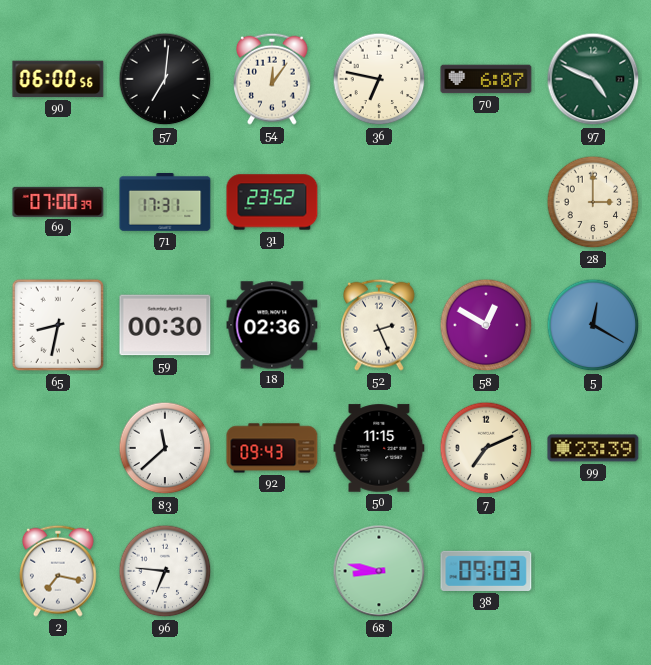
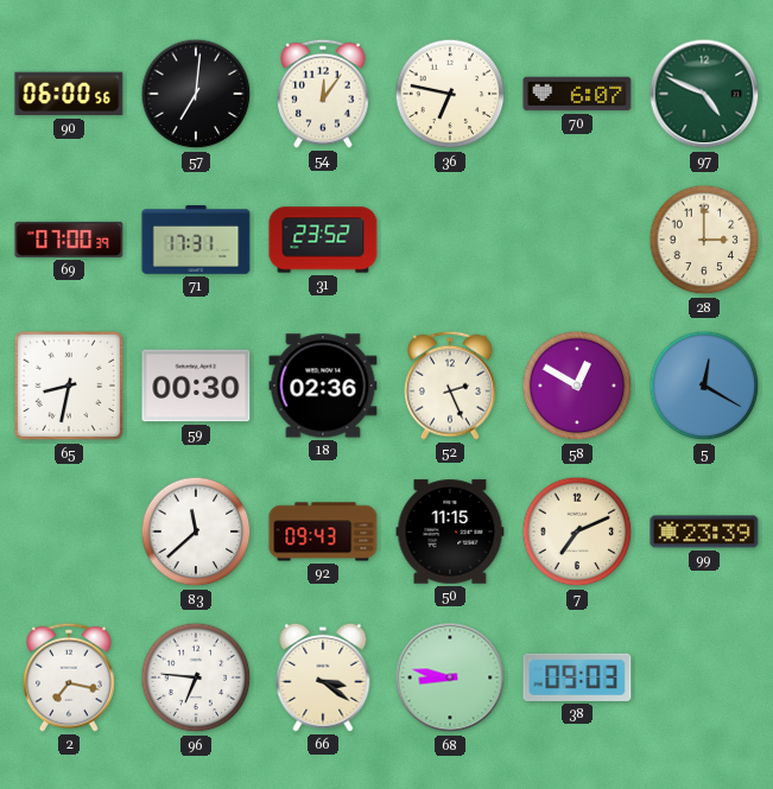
66: none -> 3:21 (323, 677)
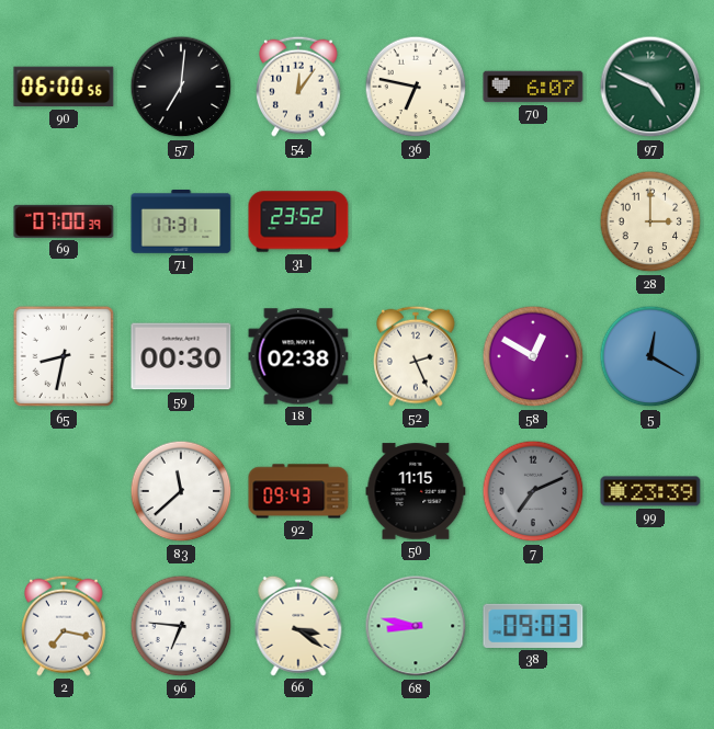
18: 02:36 -> 02:38 (298, 356)
7 dial: cream -> grey (533, 491)
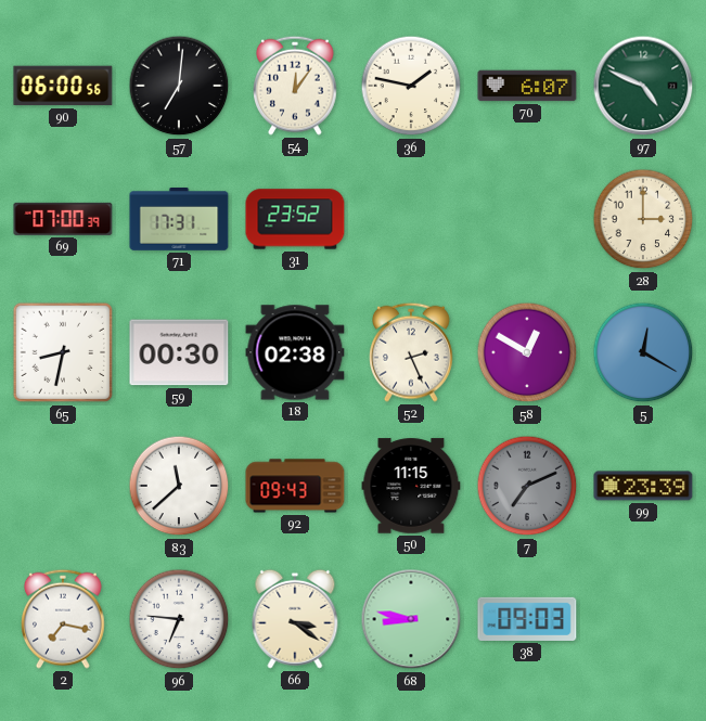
36: 6:47 -> 1:47 (411, 86)
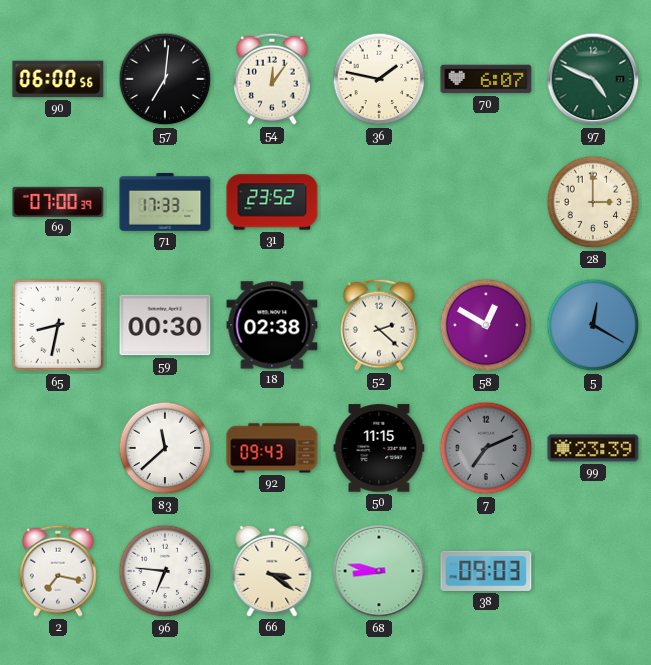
71: 17:31 -> 17:33 (165, 203)
52: 2:26 -> 2:22 (380, 325)
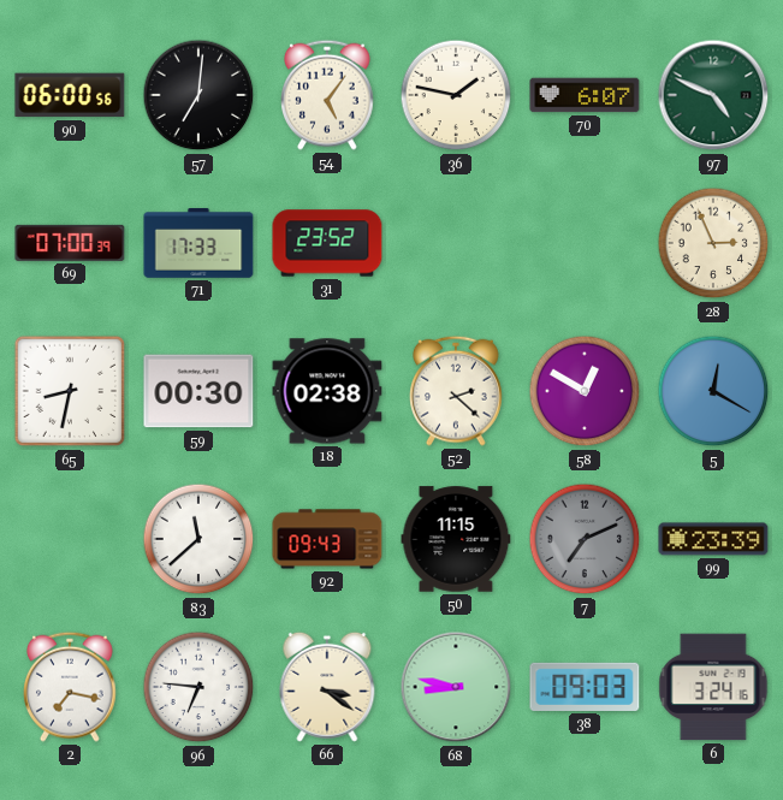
54: 12:06 -> 5:06 (328, 95)
28: 3:00 -> 2:56 (713, 243)
6: none -> 3:24 (713, 687)
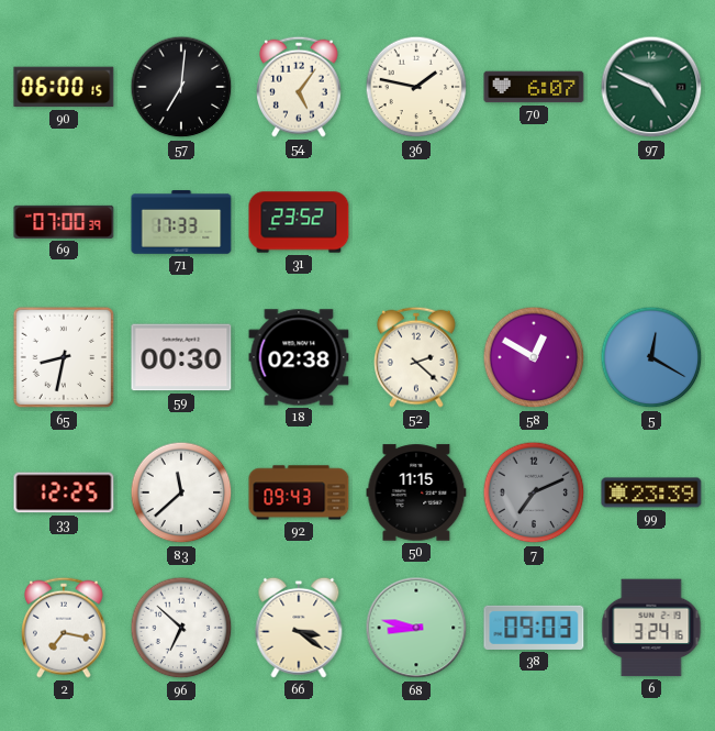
90: 06:00:56 -> 06:00:15 (64, 87)
28: 2:56 -> none (713, 243)
33: none -> 12:25 (64, 492)
96: 6:46 -> 6:52 (181, 628)
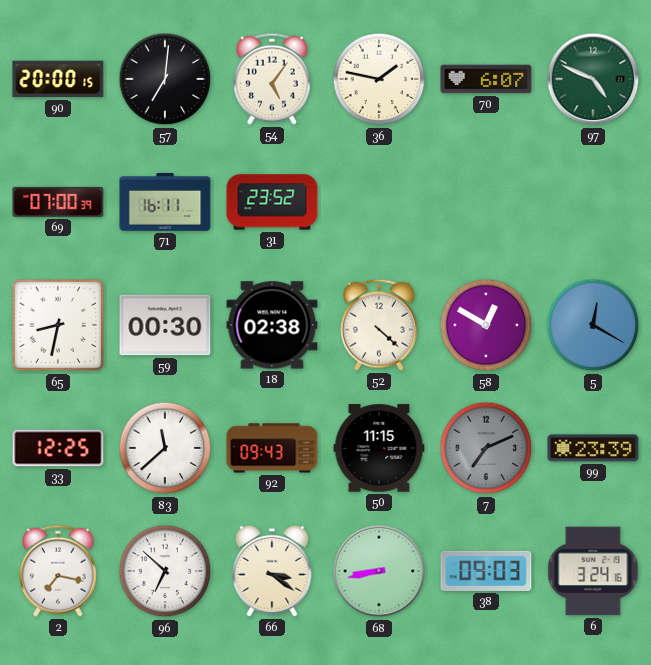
90: 06:00 -> 20:00 (58, 79)
71: 17:33 -> 16:11 (165, 203)
52: 2:22 -> 4:22 (380, 325)
68: 8:47 -> 8:43 (379, 571)
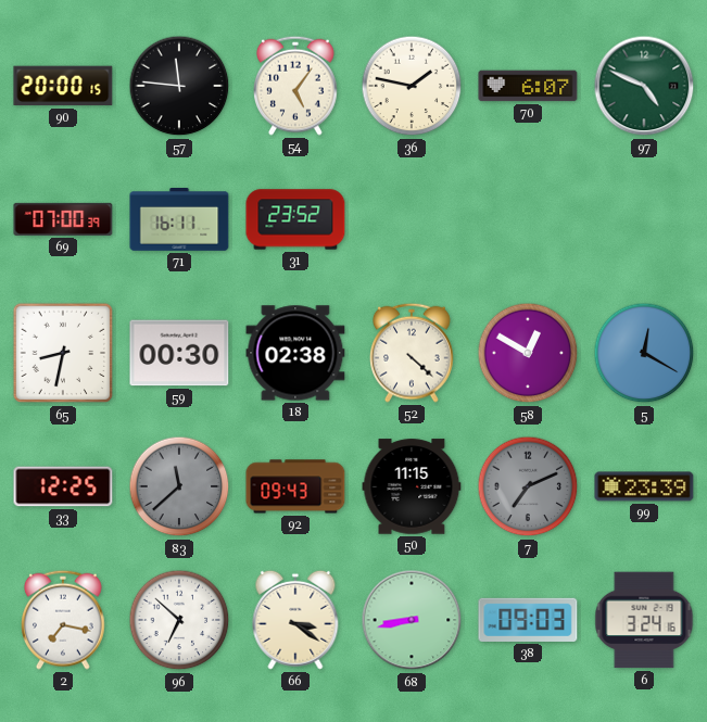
57: 7:01 -> 11:46 (179, 86)
83 dial: white -> grey (179, 486)
